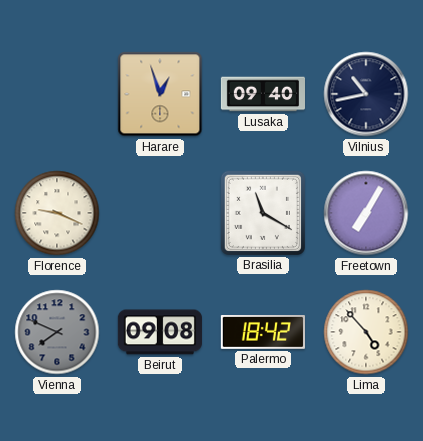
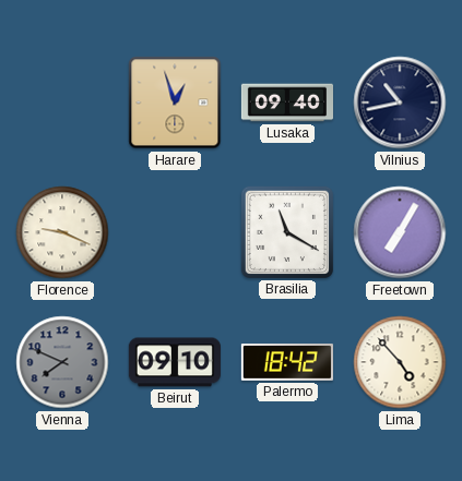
Beirut: 09:08 -> 09:10 (175, 362)
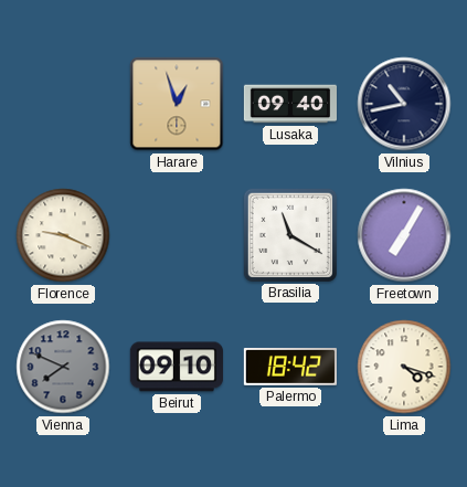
Lima: 4:53 -> 4:18 (404, 367)
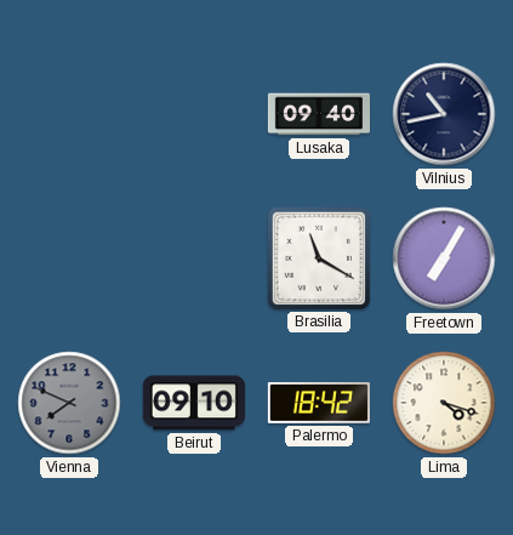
Harare: 12:57 -> none (177, 104)
Florence: 9:19 -> none (63, 235)
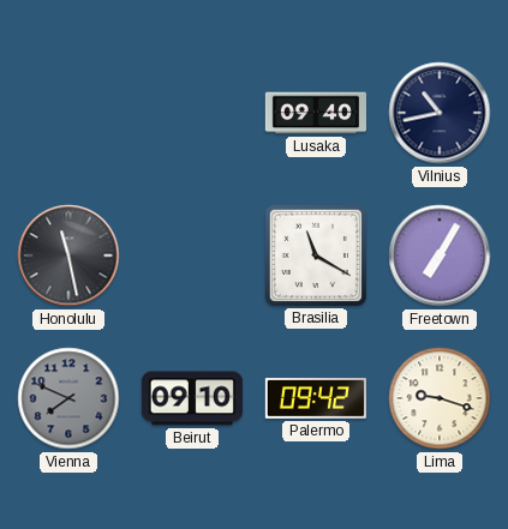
Honolulu: none -> 11:28 (68, 256)
Palermo: 18:42 -> 09:42 (316, 399)
Lima: 4:18 -> 9:18 (440, 398)
